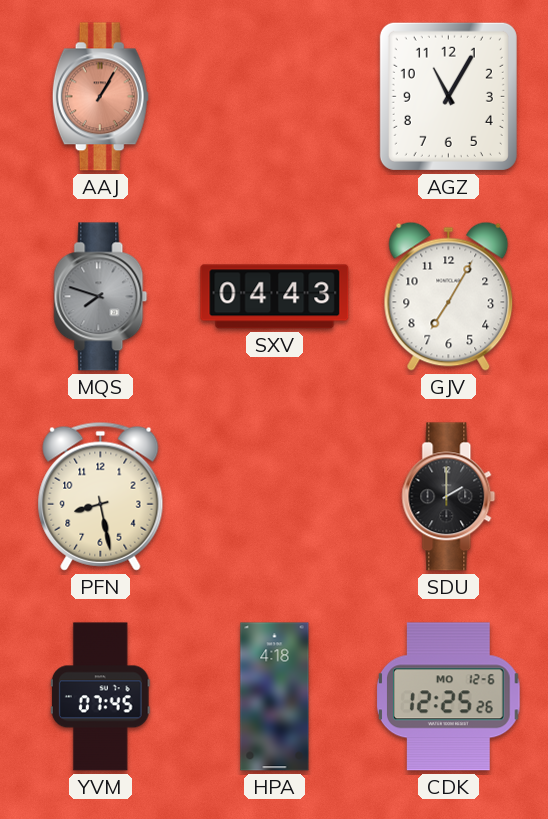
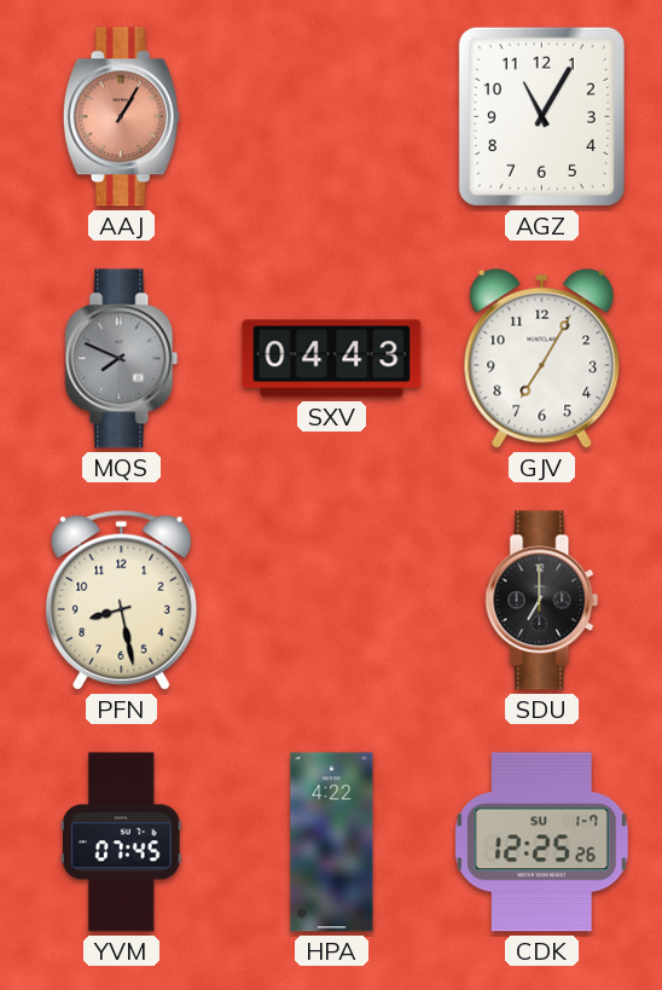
MQS: 7:48 -> 7:49 (122, 359)
SDU: 2:00 -> 7:00 (542, 601)
HPA: 4:18 -> 4:22 (332, 843)
CDK date: MO 12-6 -> SU 1-7 (542, 843)
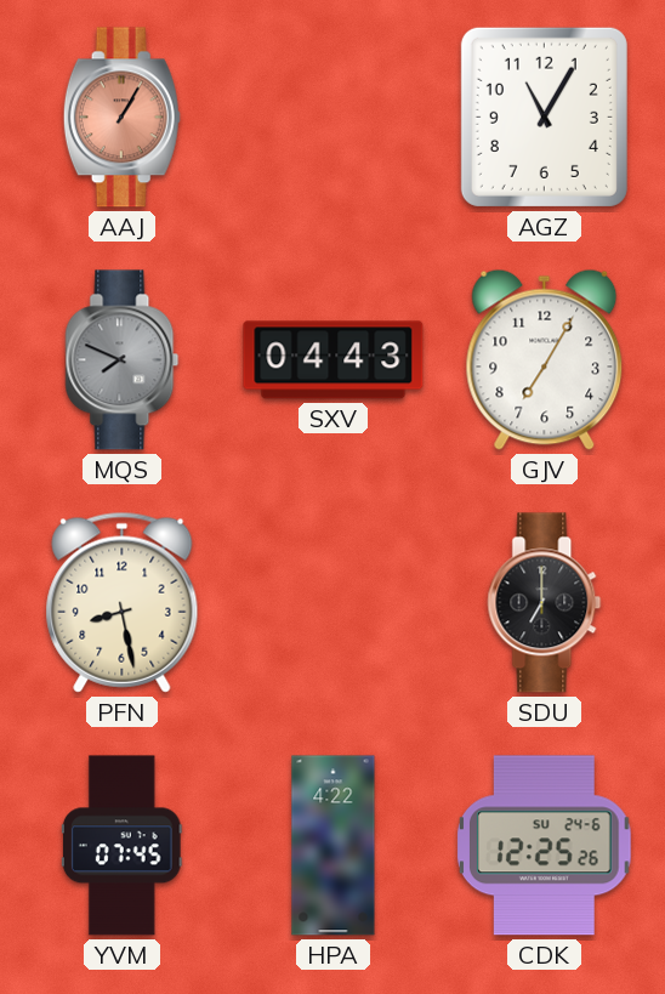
CDK date: SU 1-7 -> SU 24-6 (545, 846)
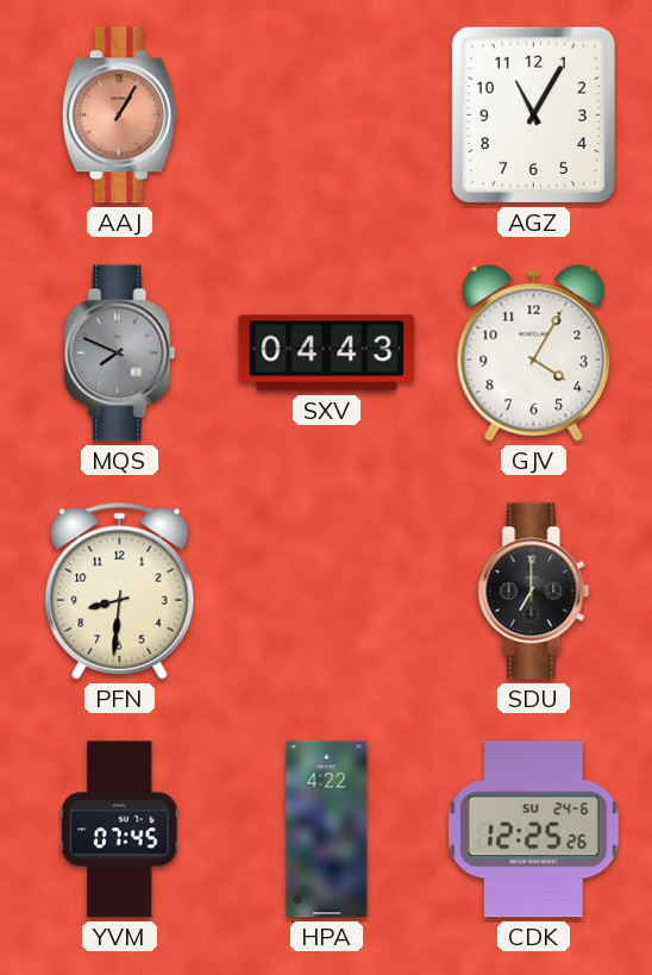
GJV: 7:05 -> 4:05 (534, 352)
PFN: 8:28 -> 8:31 (120, 590)
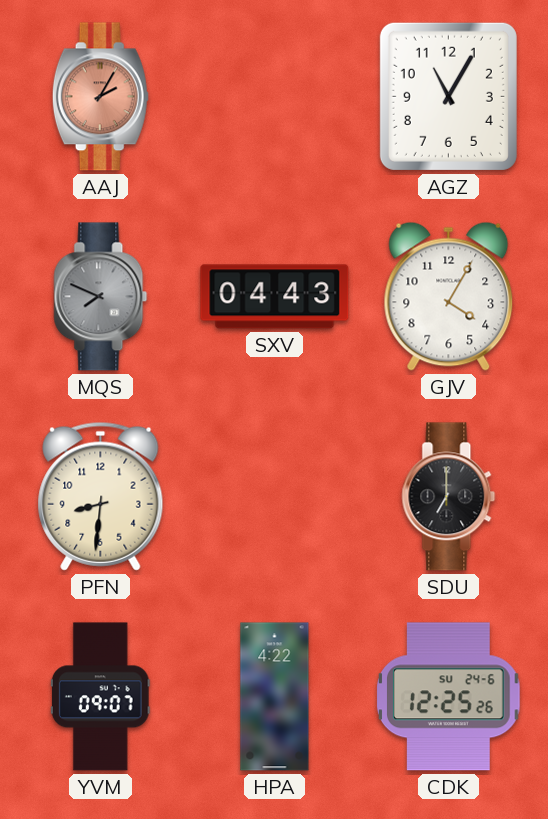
AAJ: 1:05 -> 2:05 (100, 97)
YVM: 07:45 -> 09:07 (100, 697)
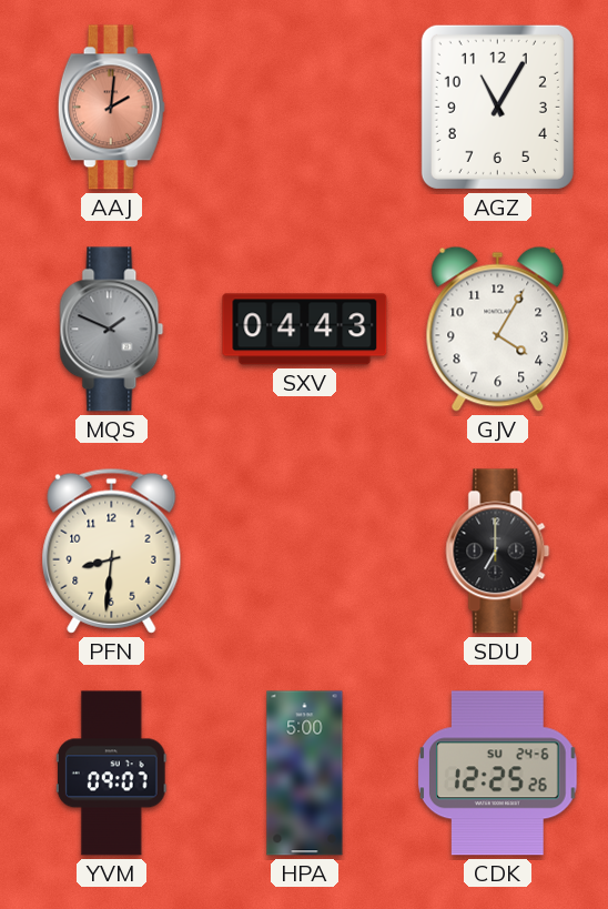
AAJ: 2:05 -> 2:01 (111, 108)
MQS: 7:49 -> 1:49 (112, 330)
HPA: 4:22 -> 5:00 (305, 774)
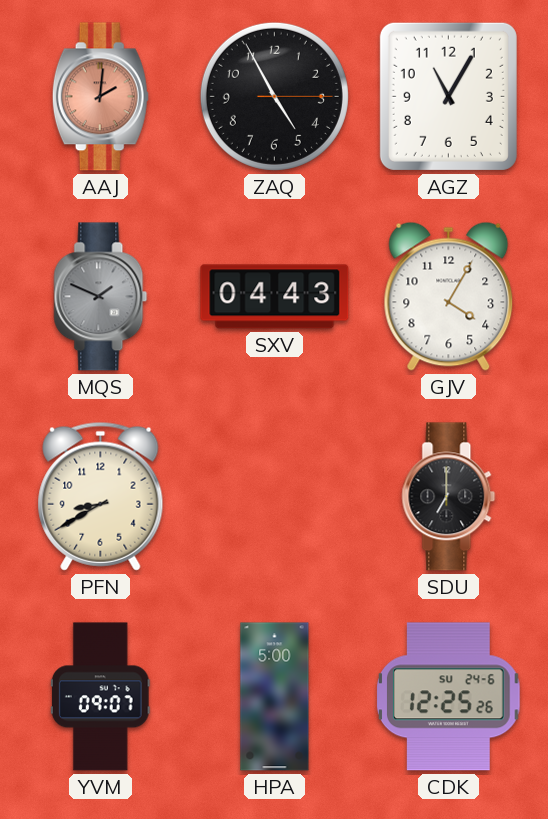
ZAQ: none -> 4:55 (274, 96)
PFN: 8:31 -> 8:40 (101, 496)
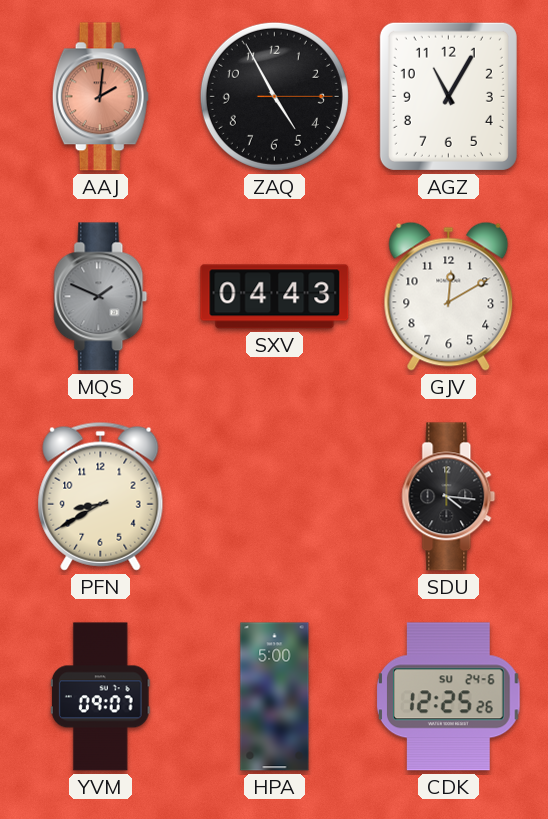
GJV: 4:05 -> 12:10 (449, 296)
SDU: 7:00 -> 4:16 (449, 497)
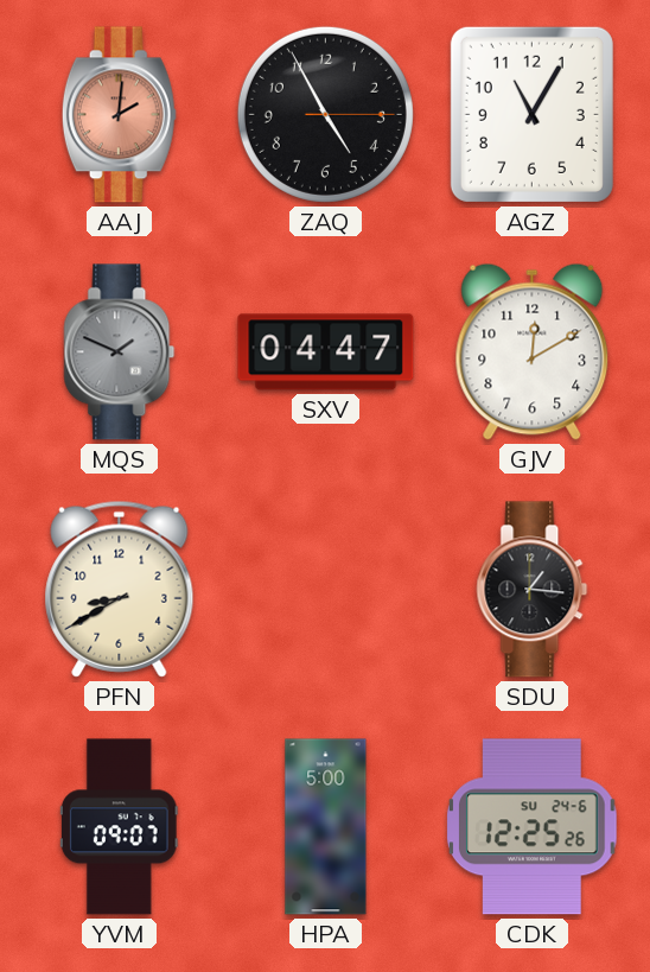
SXV: 04:43 -> 04:47 (326, 352)
SDU: 4:16 -> 1:16 (533, 590)
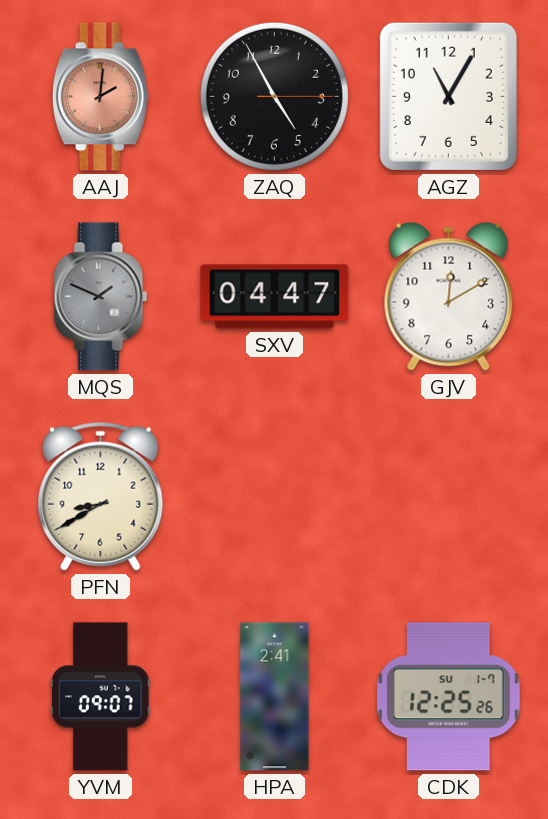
SDU: 1:16 -> none (533, 590)
HPA: 5:00 -> 2:41 (275, 697)
CDK date: SU 24-6 -> SU 1-7 (449, 697)
